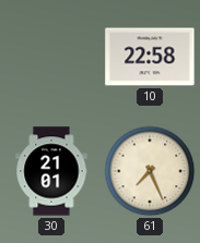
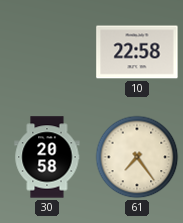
30: 21:01 -> 20:58 (47, 157)
61: 7:26 -> 7:24 (137, 157)
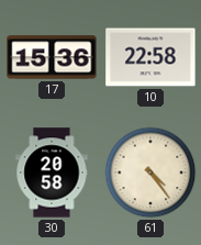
17: none -> 15:36 (52, 57)
61: 7:24 -> 4:24 (150, 172)
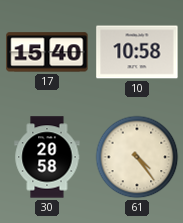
17: 15:36 -> 15:40 (47, 52)
10: 22:58 -> 10:58 (137, 52)
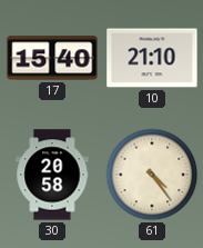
10: 10:58 -> 21:10 (152, 58)
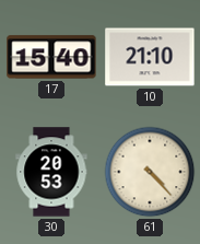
30: 20:58 -> 20:53 (51, 172)
61: 4:24 -> 4:23 (150, 172)
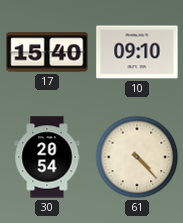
10: 21:10 -> 09:10 (137, 52)
30: 20:53 -> 20:54 (47, 157)
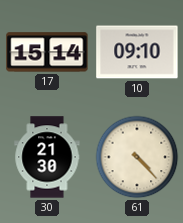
17: 15:40 -> 15:14 (47, 52)
30: 20:54 -> 21:30 (47, 157)
